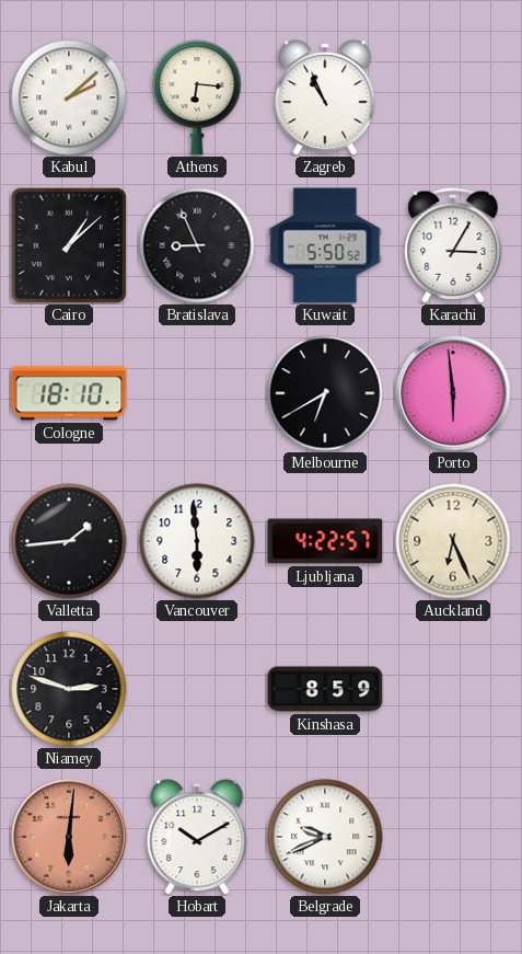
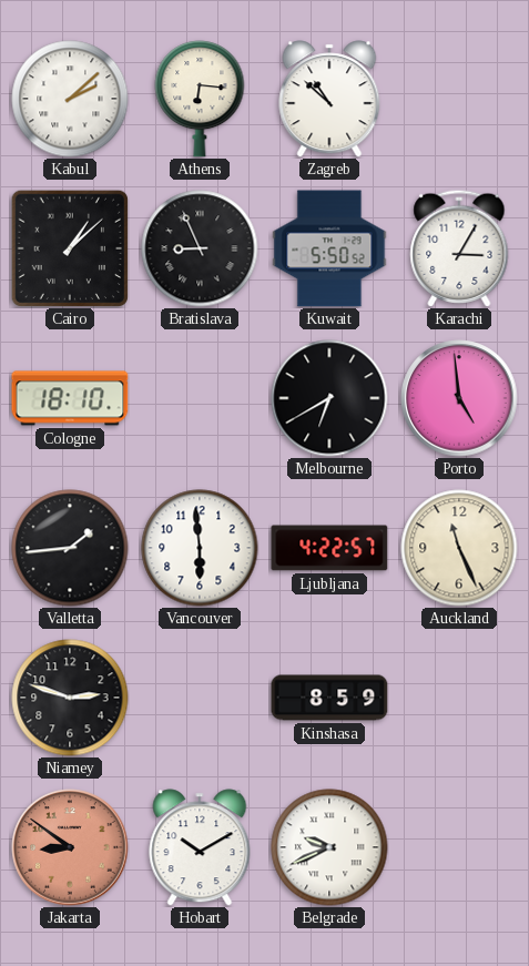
Zagreb: 10:56 -> 10:52 (329, 99)
Porto: 5:59 -> 4:59 (459, 398)
Auckland: 6:26 -> 11:26 (459, 548)
Jakarta: 6:01 -> 8:51 (70, 847)
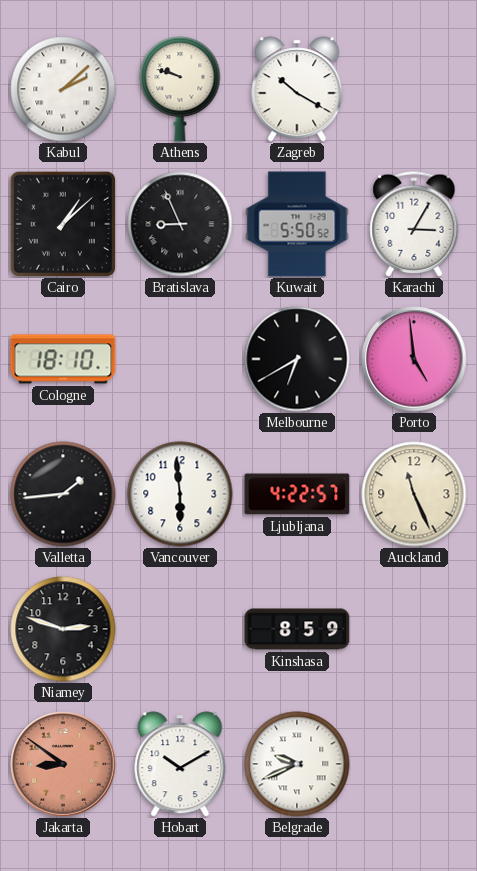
Athens: 6:16 -> 9:48 (180, 89)
Zagreb: 10:52 -> 10:20 (297, 89)
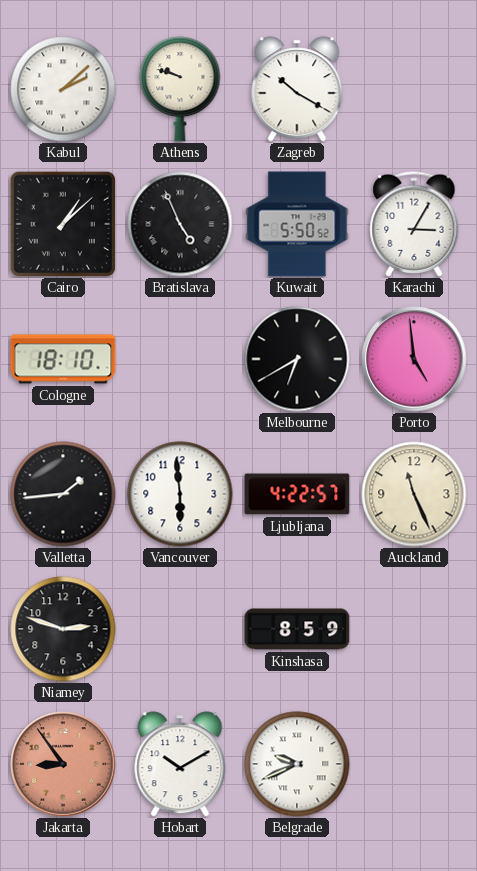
Bratislava: 8:56 -> 4:56 (180, 224)
Jakarta: 8:51 -> 8:54 (63, 764)
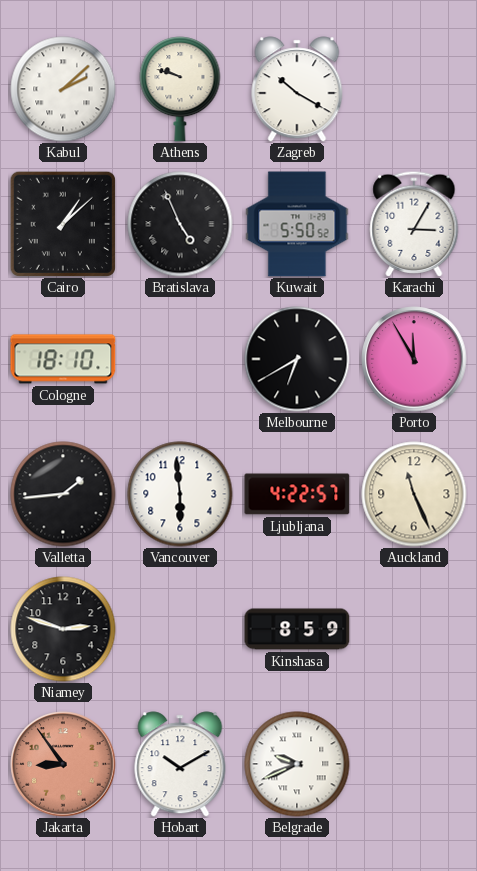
Porto: 4:59 -> 11:55 (414, 359)
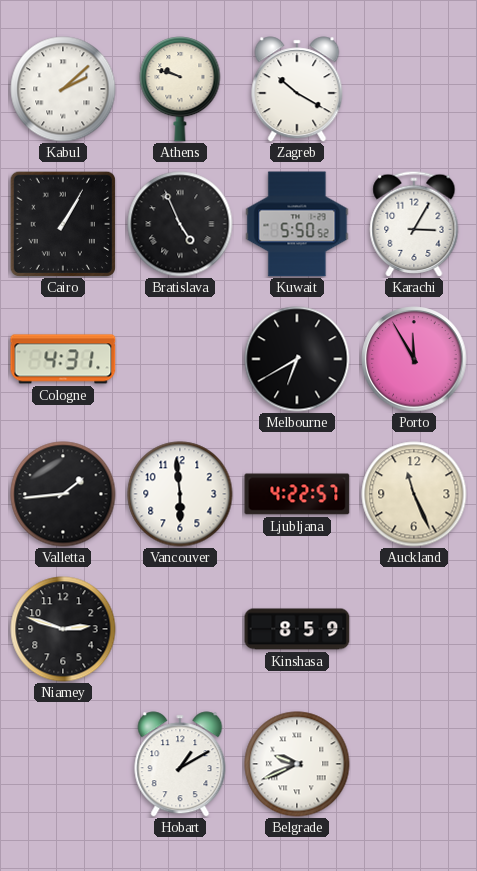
Cairo: 1:08 -> 1:05 (62, 223)
Cologne: 18:10 -> 4:31 (63, 359)
Jakarta: 8:54 -> none (63, 764)
Hobart: 10:10 -> 1:10 (180, 764)
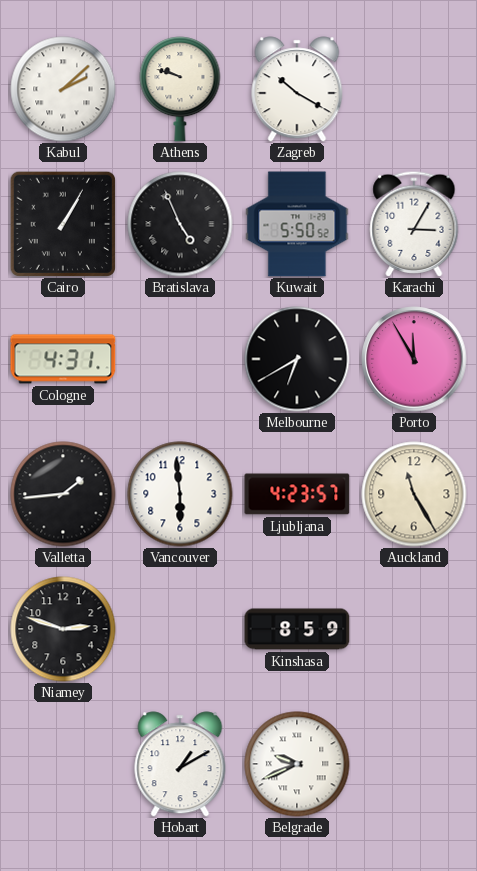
Ljubljana: 4:22 -> 4:23 (297, 494)
Auckland: 11:26 -> 11:25 (414, 494)
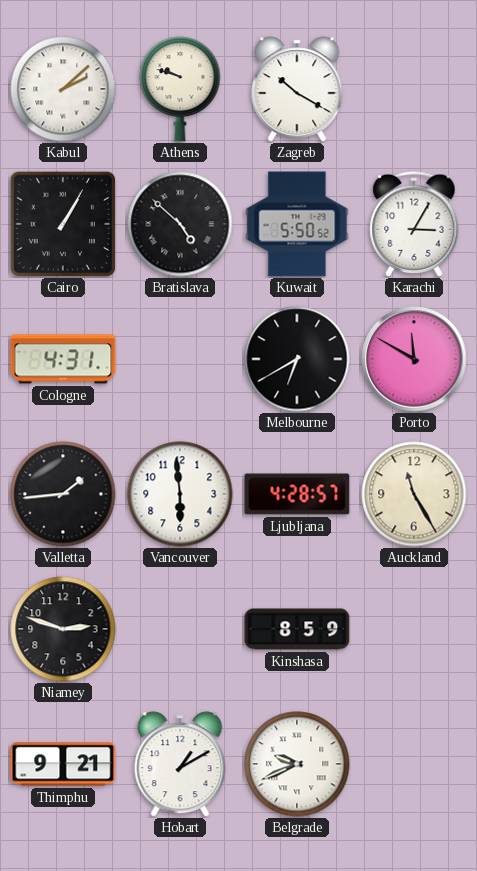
Bratislava: 4:56 -> 4:52 (180, 224)
Porto: 11:55 -> 11:50 (414, 359)
Ljubljana: 4:23 -> 4:28 (297, 494)
Thimphu: none -> 9:21 (63, 764)
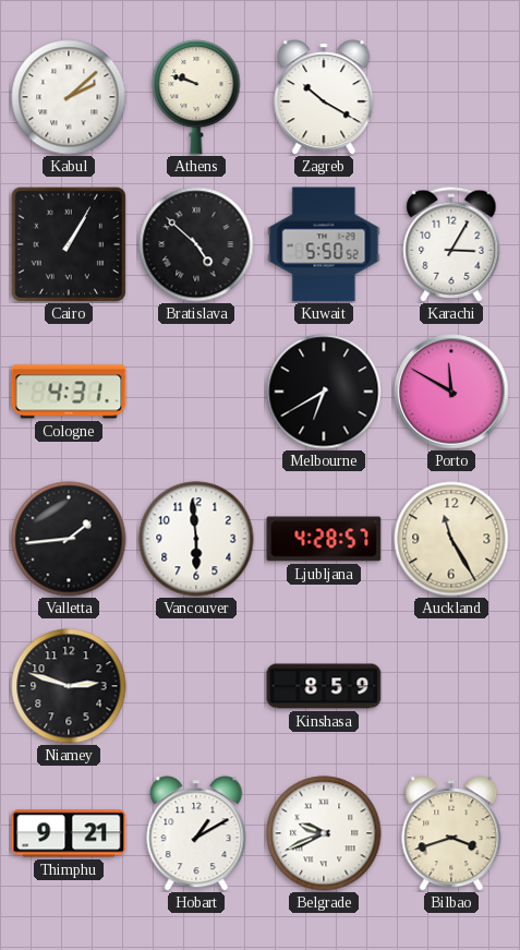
Bilbao: none -> 3:42 (451, 833)
